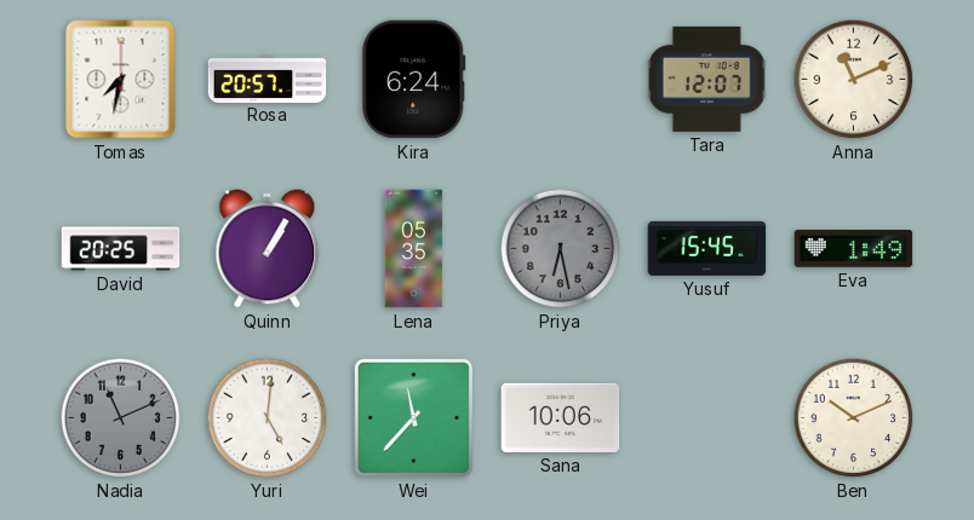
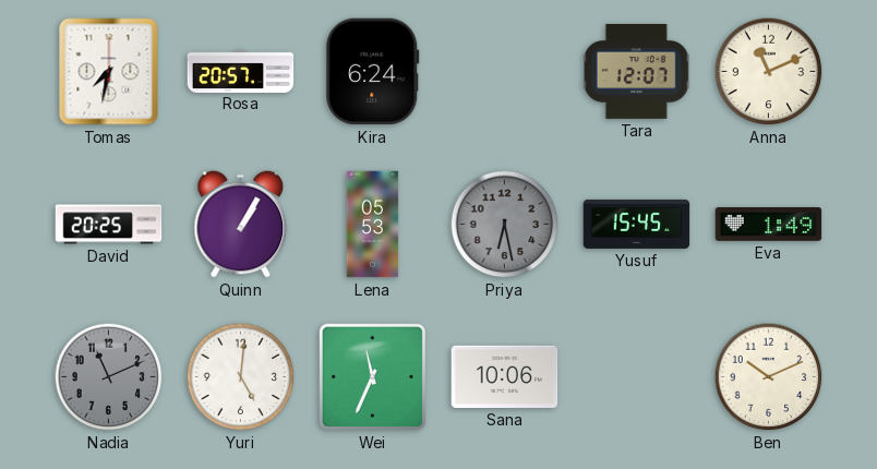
Lena: 05:35 -> 05:53 (373, 225)
Wei: 11:37 -> 11:34 (372, 376)
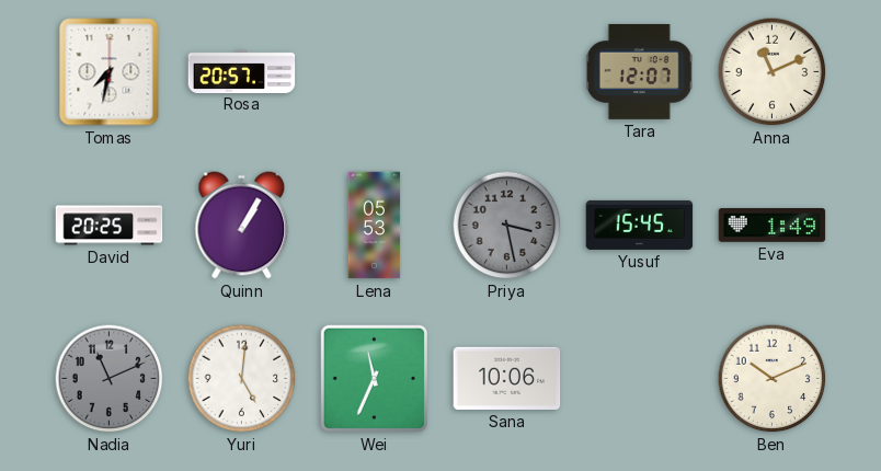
Kira: 6:24 -> none (373, 72)
Priya: 6:28 -> 3:28 (507, 226)
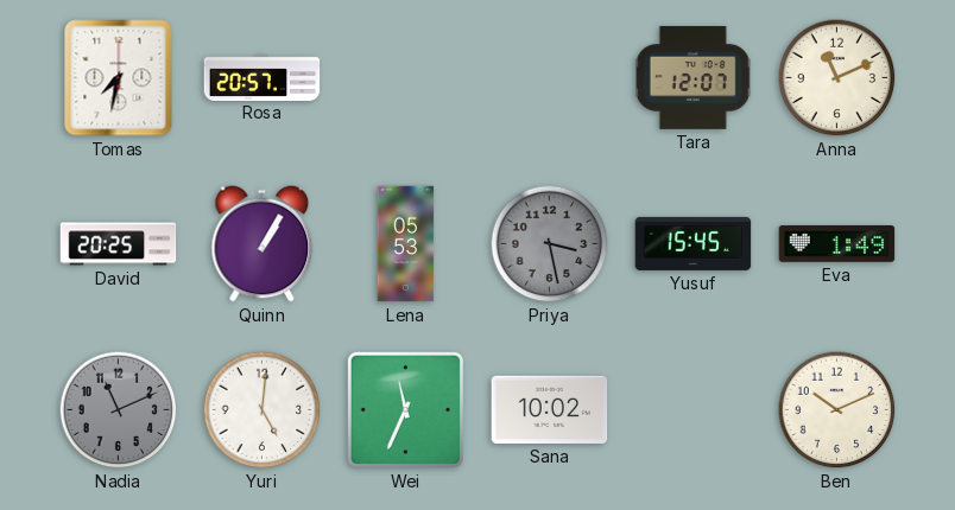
Sana: 10:06 -> 10:02 (550, 409)
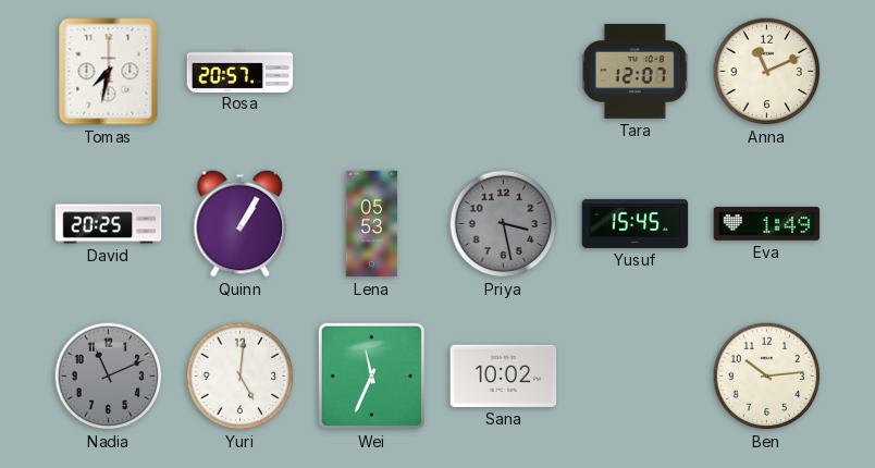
Ben: 10:11 -> 10:14 (767, 377)
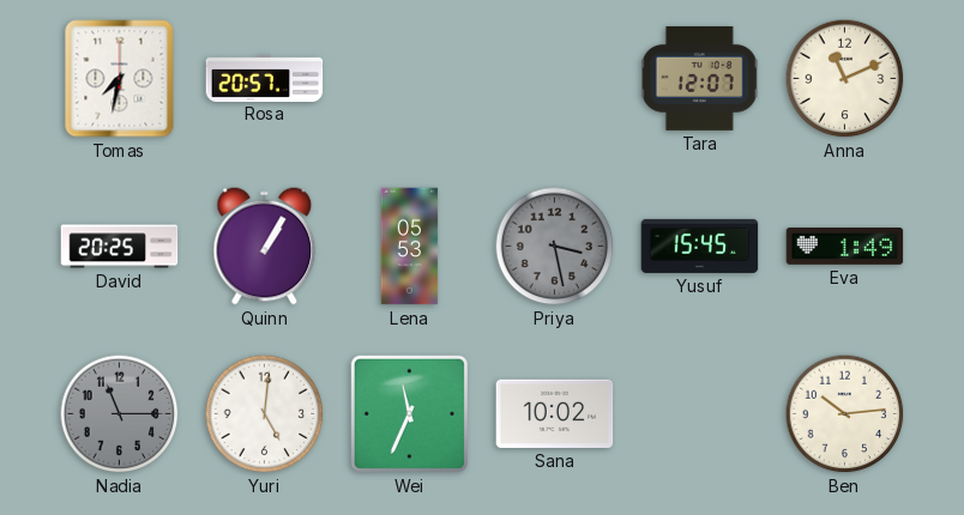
Nadia: 11:11 -> 11:15 (120, 414)
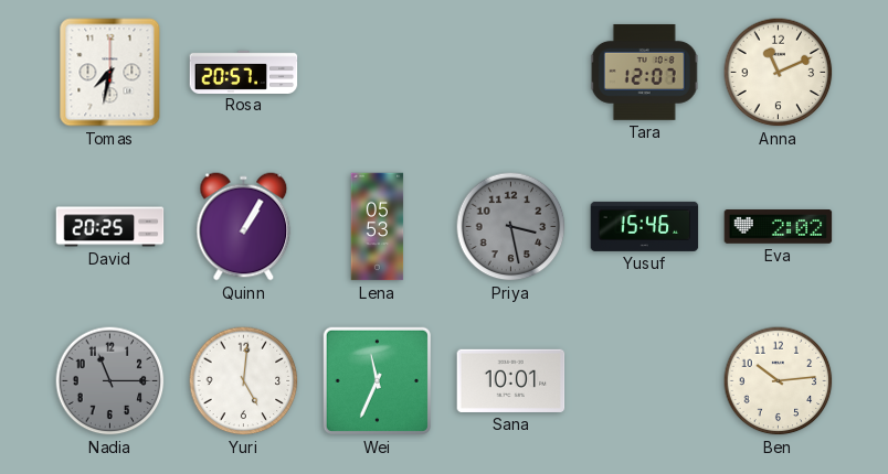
Yusuf: 15:45 -> 15:46 (645, 226)
Eva: 1:49 -> 2:02 (779, 227)
Sana: 10:02 -> 10:01 (511, 380)
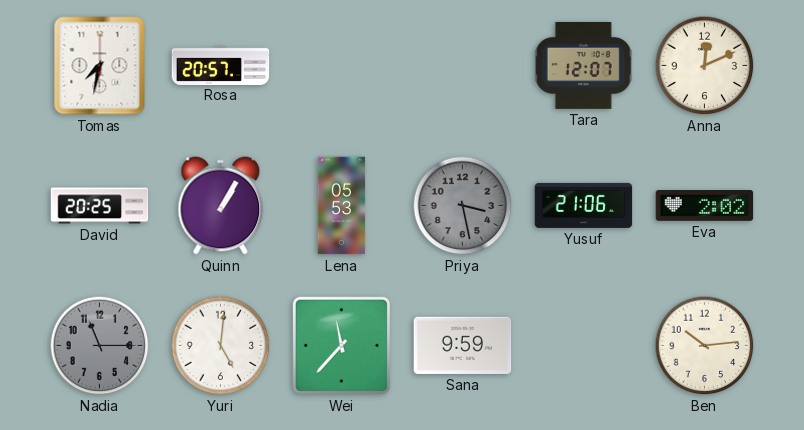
Anna: 11:11 -> 12:11 (705, 66)
Yusuf: 15:46 -> 21:06 (584, 205)
Wei: 11:34 -> 11:37 (341, 345)
Sana: 10:01 -> 9:59 (463, 345)
